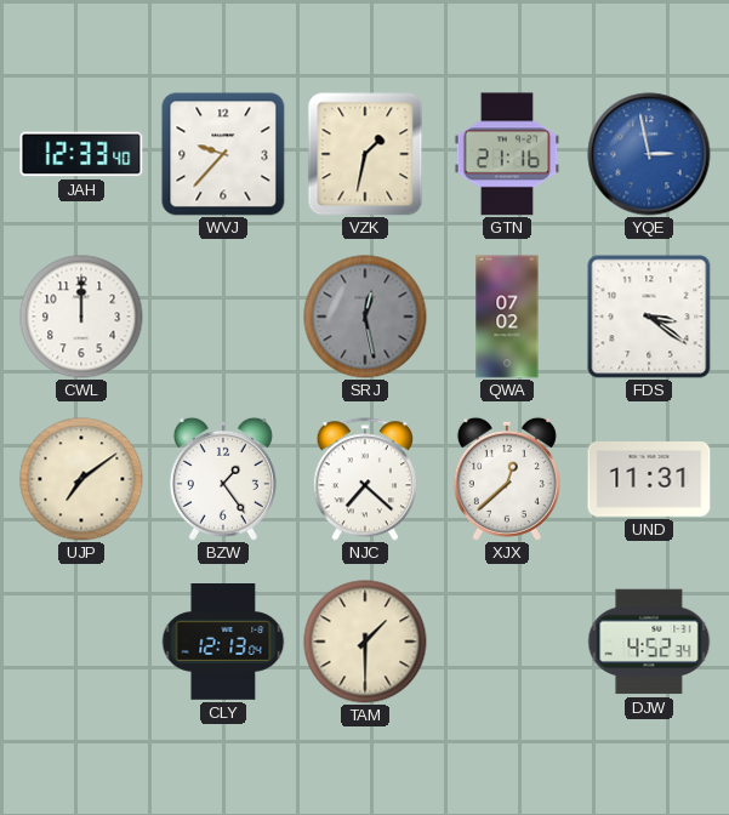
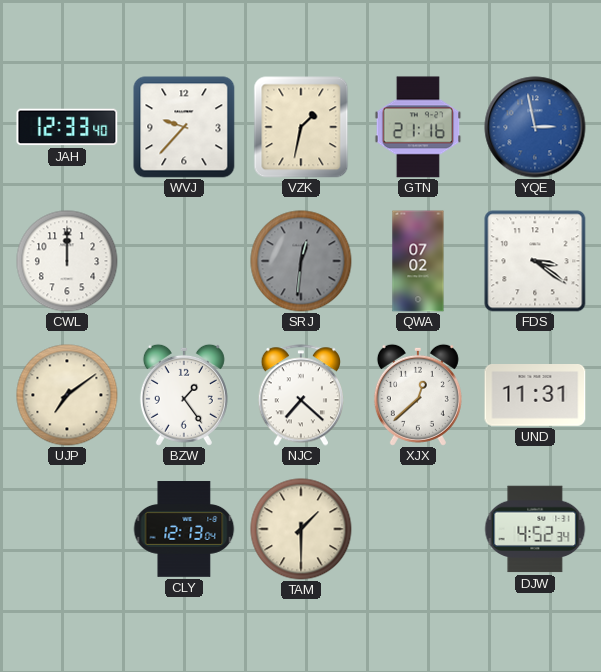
SRJ: 12:28 -> 12:31 (301, 261)
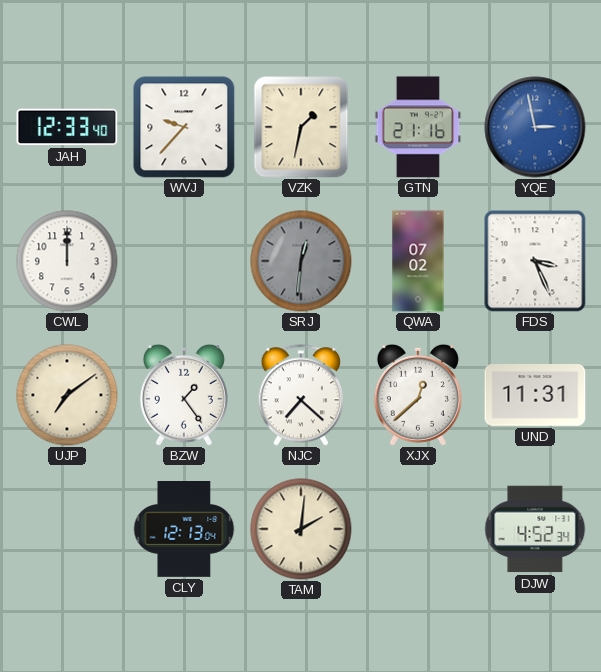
FDS: 3:21 -> 3:26 (535, 261)
TAM: 1:30 -> 2:01 (301, 529)
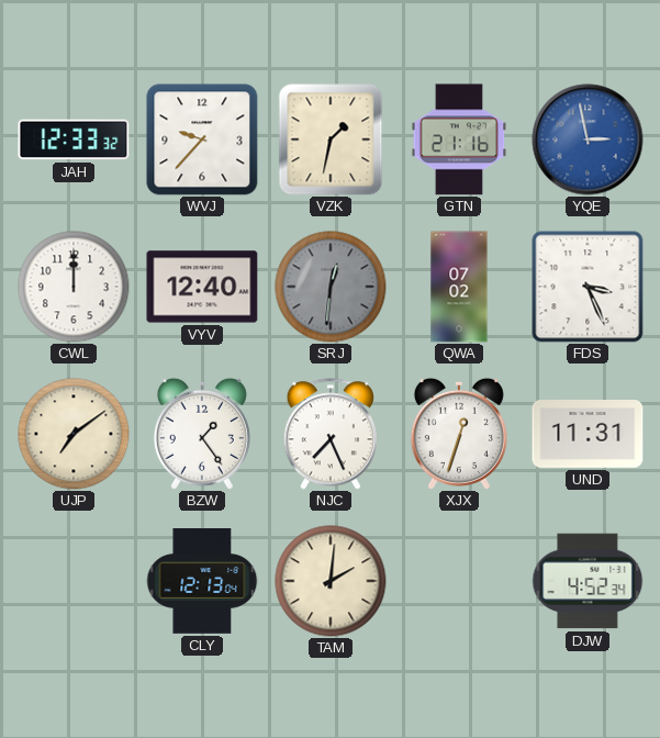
JAH: 12:33:40 -> 12:33:32 (74, 139)
VYV: none -> 12:40 (202, 287)
NJC: 7:22 -> 7:26 (329, 434)
XJX: 12:38 -> 12:33 (459, 434)
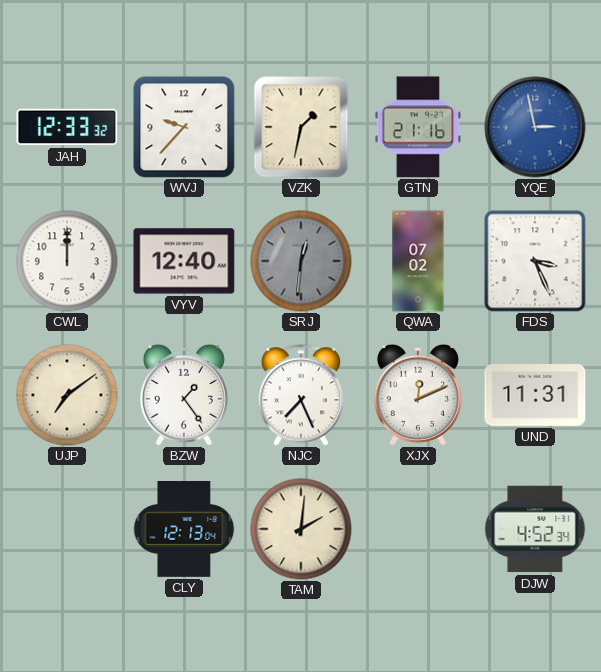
XJX: 12:33 -> 12:11 (418, 395)
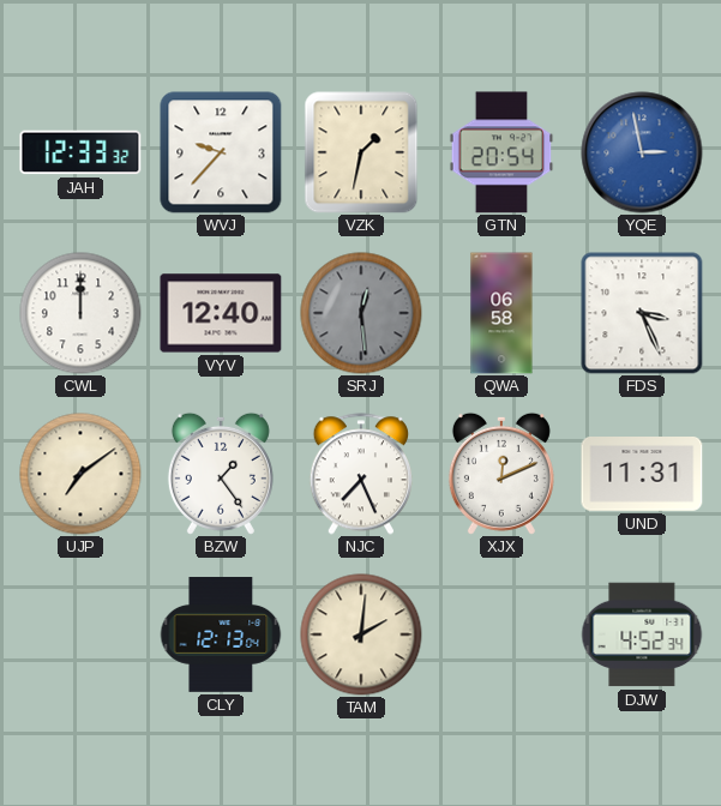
GTN: 21:16 -> 20:54 (501, 152)
SRJ: 12:31 -> 12:29 (361, 313)
QWA: 07:02 -> 06:58 (501, 313)
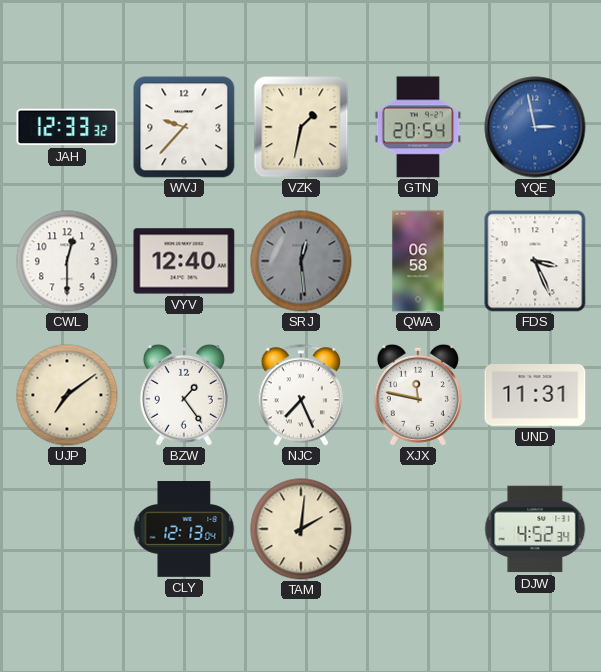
CWL: 12:00 -> 12:30 (67, 261)
XJX: 12:11 -> 11:47 (418, 395)
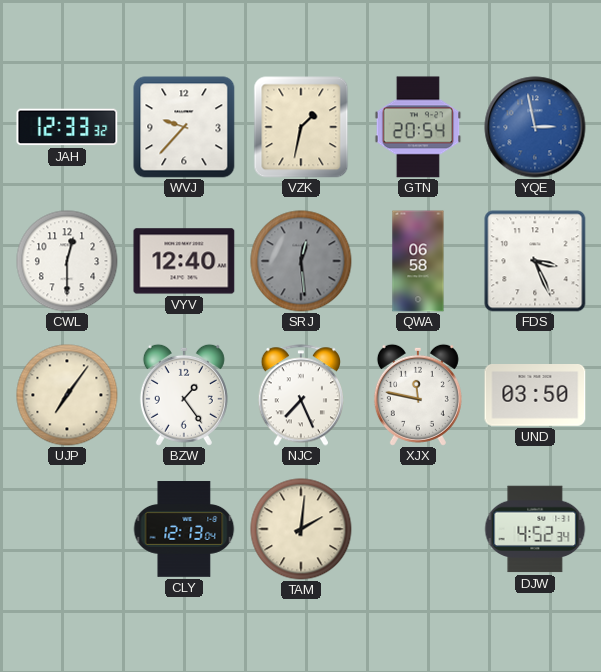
UJP: 7:09 -> 7:06 (67, 395)
UND: 11:31 -> 03:50 (535, 396)
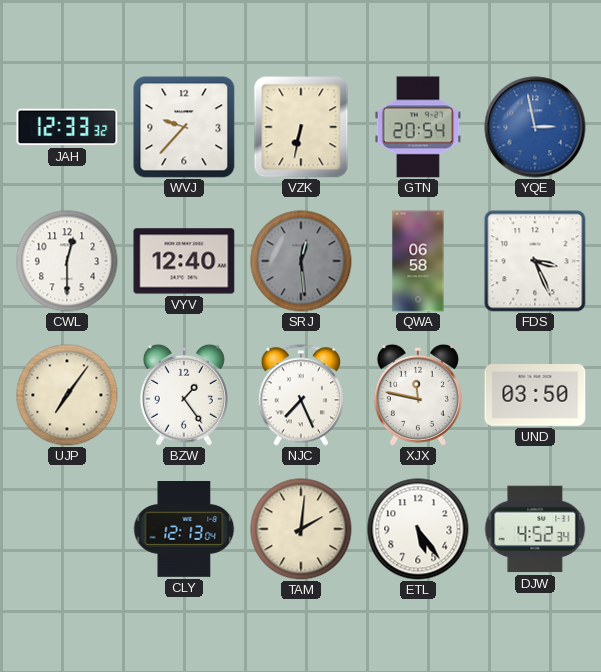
VZK: 1:32 -> 6:32 (301, 127)
ETL: none -> 5:24 (418, 529)
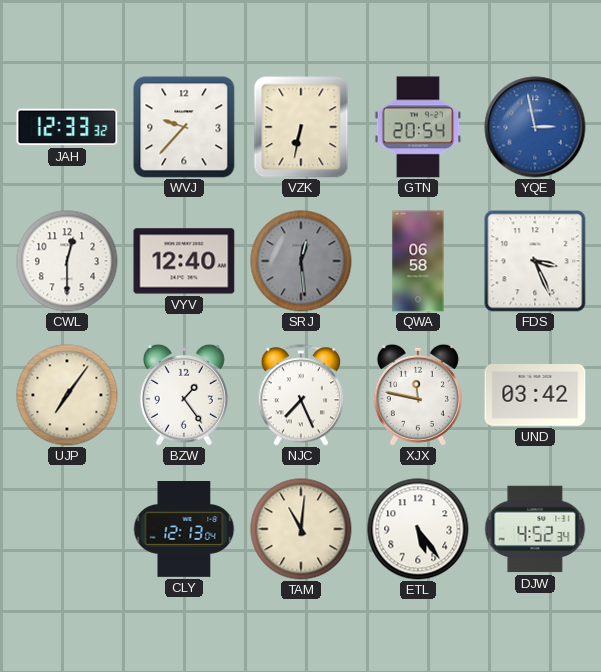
UND: 03:50 -> 03:42 (535, 396)
TAM: 2:01 -> 11:01 (301, 529)
